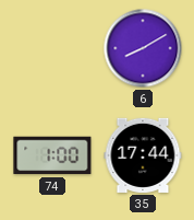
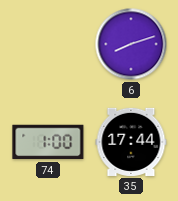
6: 8:10 -> 8:12 (131, 44)
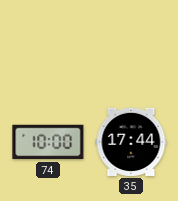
6: 8:12 -> none (131, 44)
74: 1:00 -> 10:00 (48, 142)
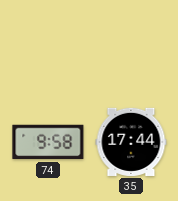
74: 10:00 -> 9:58 (48, 142)
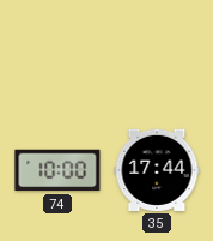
74: 9:58 -> 10:00 (57, 170)
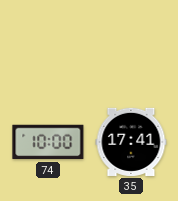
35: 17:44 -> 17:41 (131, 142)
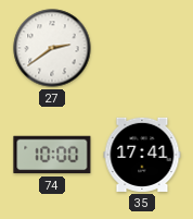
27: none -> 2:39 (52, 48)
